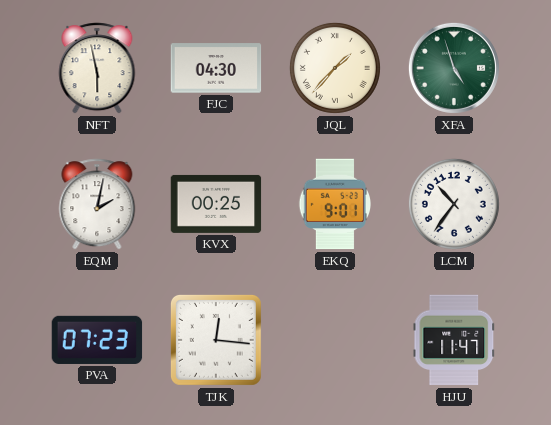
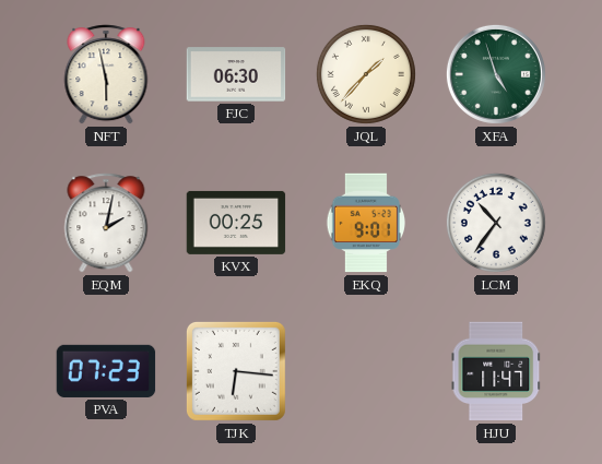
FJC: 04:30 -> 06:30 (236, 74)
TJK: 12:16 -> 6:16 (236, 371)
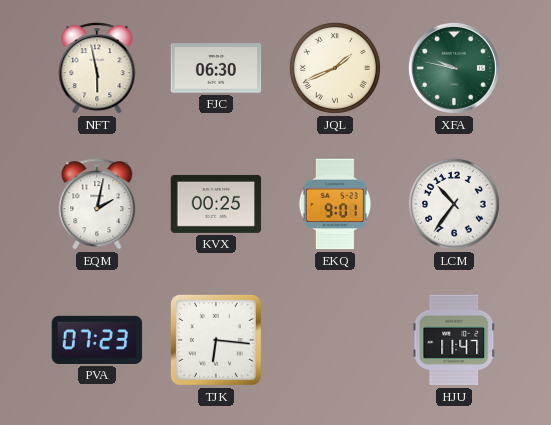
JQL: 1:37 -> 1:41 (335, 68)
XFA: 4:57 -> 9:47 (454, 68)
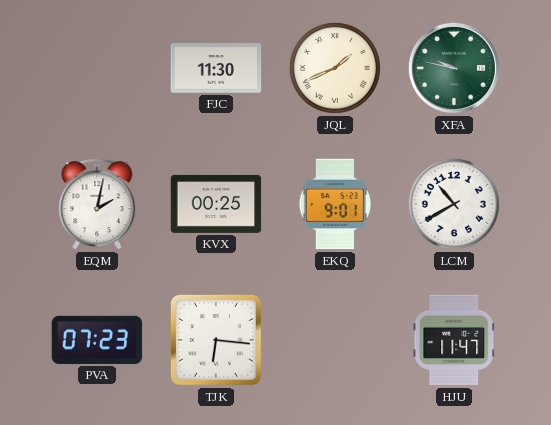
NFT: 5:58 -> none (97, 68)
FJC: 06:30 -> 11:30 (216, 68)
LCM: 10:36 -> 10:40 (454, 204)
